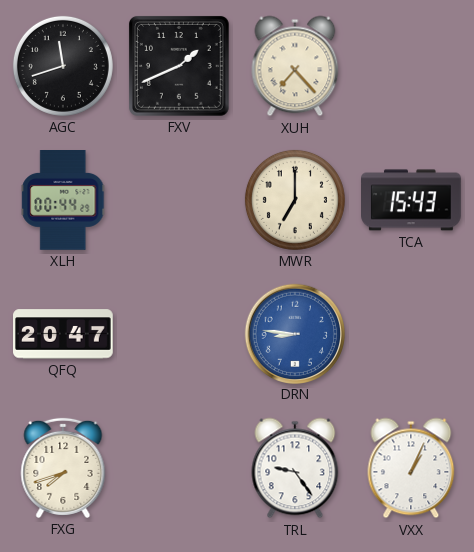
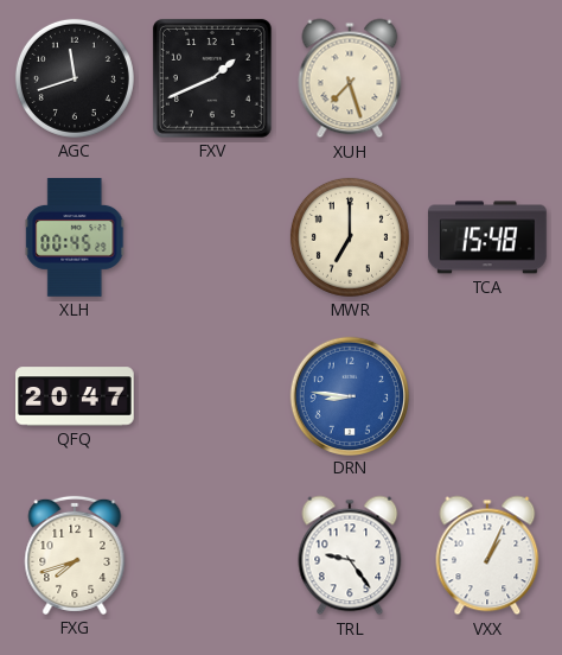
XUH: 7:23 -> 7:27 (350, 78)
XLH: 00:44 -> 00:45 (75, 239)
TCA: 15:43 -> 15:48 (488, 237)
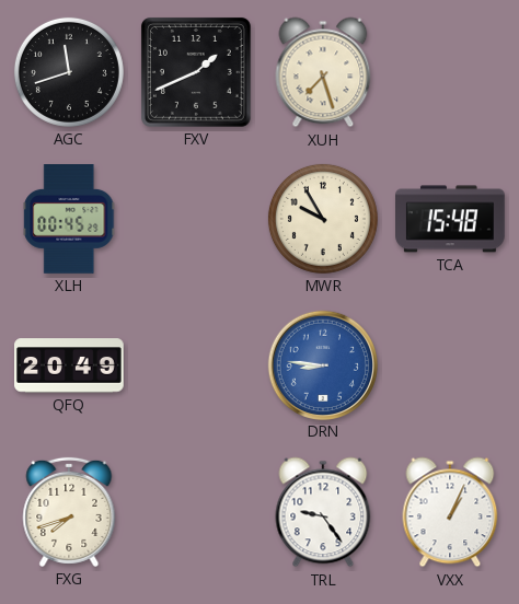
MWR: 7:00 -> 9:55 (323, 219)
QFQ: 20:47 -> 20:49 (70, 365)
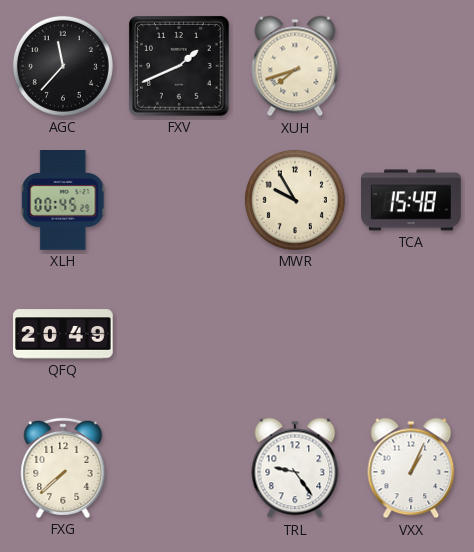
AGC: 11:42 -> 11:37 (63, 66)
XUH: 7:27 -> 7:42 (295, 66)
DRN: 8:46 -> none (322, 364)
FXG: 7:42 -> 7:38 (63, 468)
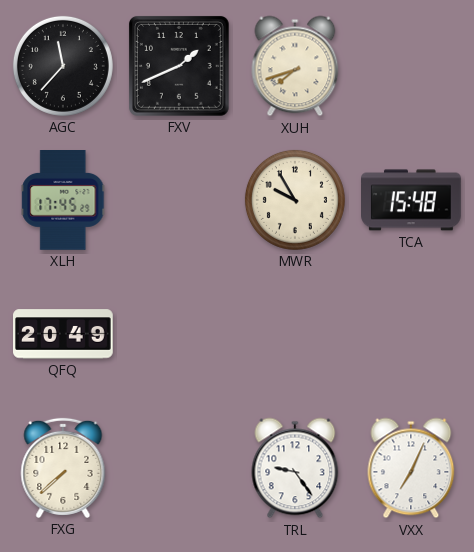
XLH: 00:45 -> 17:45 (63, 201)
VXX: 1:04 -> 7:04 (411, 468)
